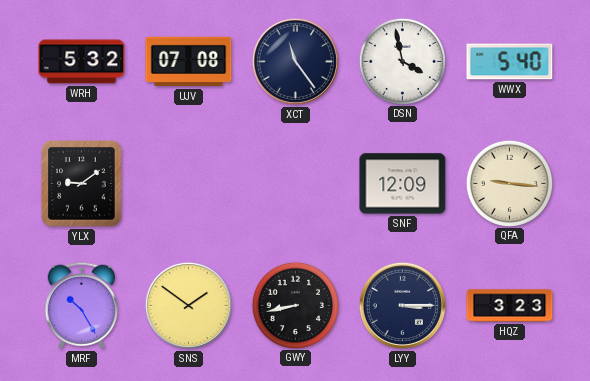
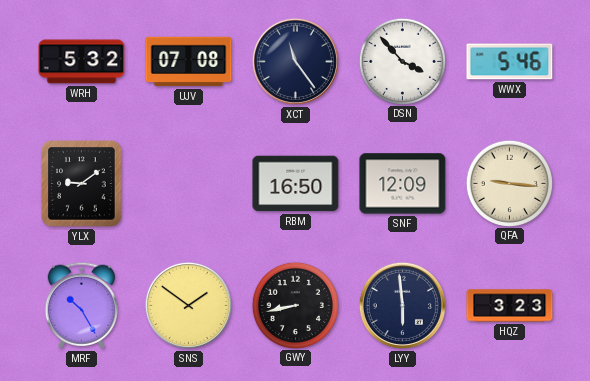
DSN: 3:58 -> 3:53 (402, 61)
WWX: 5:40 -> 5:46 (510, 62)
RBM: none -> 16:50 (296, 184)
LYY: 3:15 -> 5:59 (402, 305)
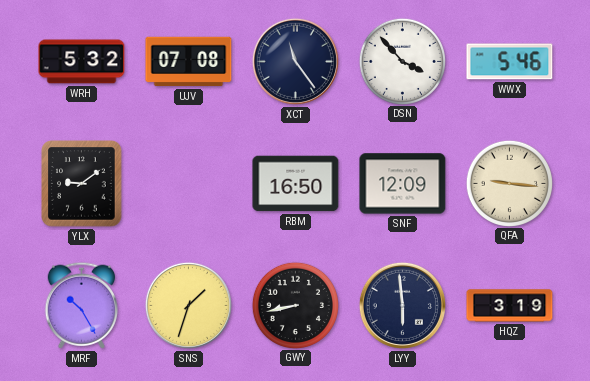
SNS: 1:51 -> 1:33 (188, 305)
HQZ: 3:23 -> 3:19 (510, 306)
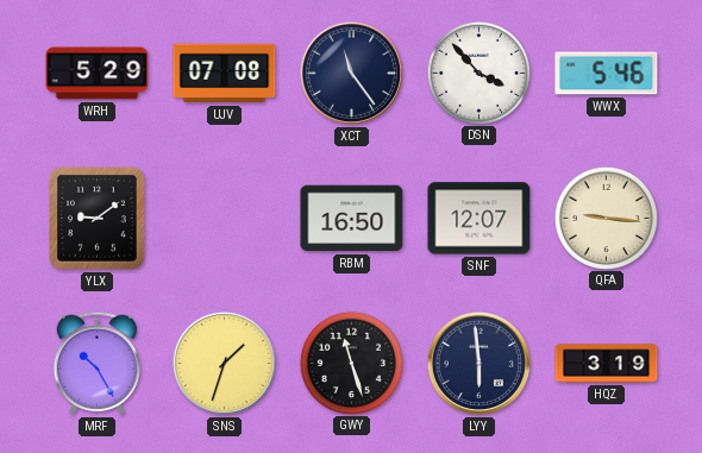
WRH: 5:32 -> 5:29 (98, 74)
SNF: 12:09 -> 12:07 (480, 219)
GWY: 8:43 -> 11:27 (351, 363)
